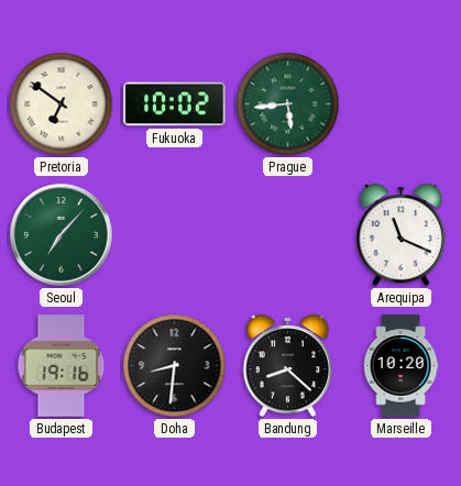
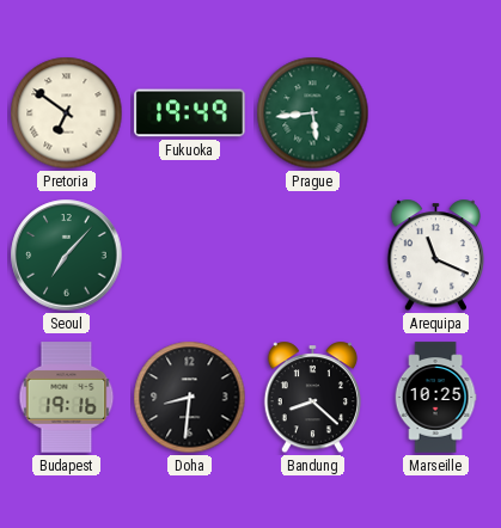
Fukuoka: 10:02 -> 19:49 (190, 113)
Marseille: 10:20 -> 10:25 (435, 398)
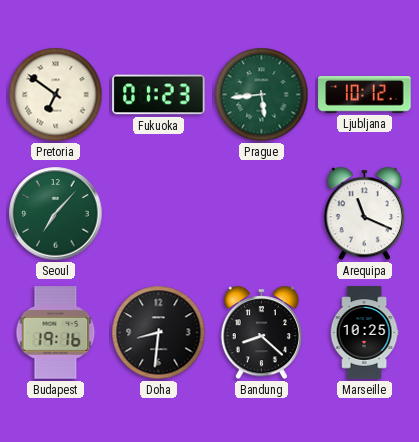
Fukuoka: 19:49 -> 01:23 (159, 95)
Ljubljana: none -> 10:12 (365, 95)
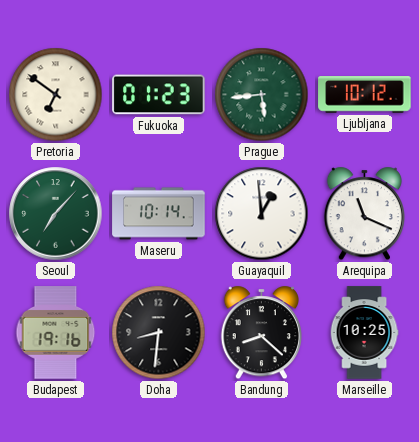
Maseru: none -> 10:14 (159, 214)
Guayaquil: none -> 12:59 (262, 214)
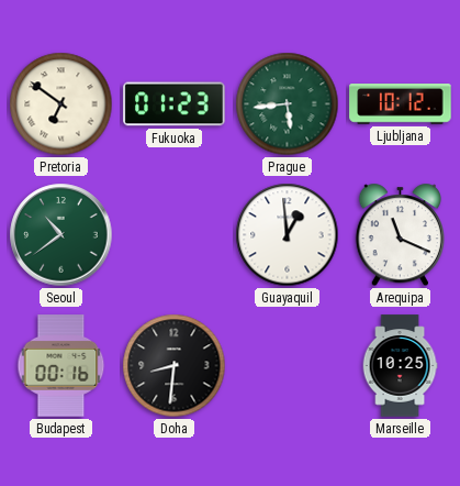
Seoul: 7:07 -> 10:39 (61, 235)
Maseru: 10:14 -> none (159, 214)
Budapest: 19:16 -> 00:16 (61, 366)
Bandung: 8:22 -> none (261, 333)
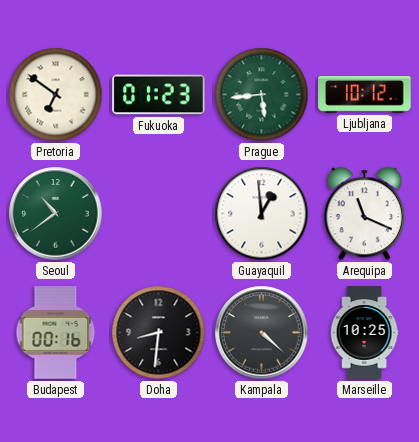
Kampala: none -> 4:22 (262, 333)
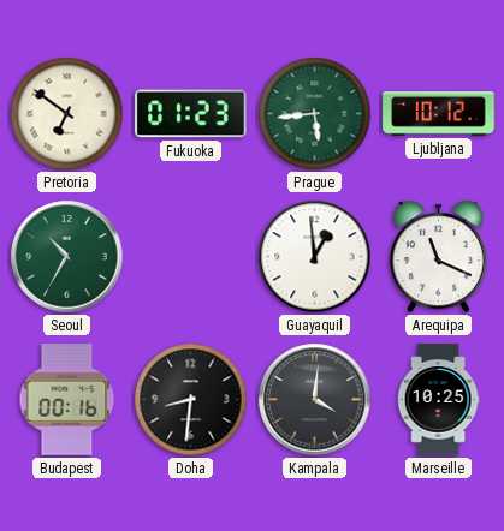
Seoul: 10:39 -> 10:35 (67, 257)
Kampala: 4:22 -> 4:01 (315, 400)
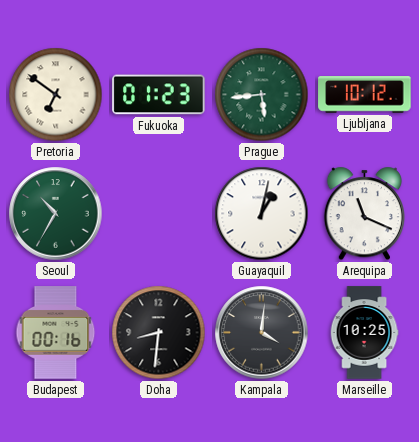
Guayaquil: 12:59 -> 1:02 (262, 214)
